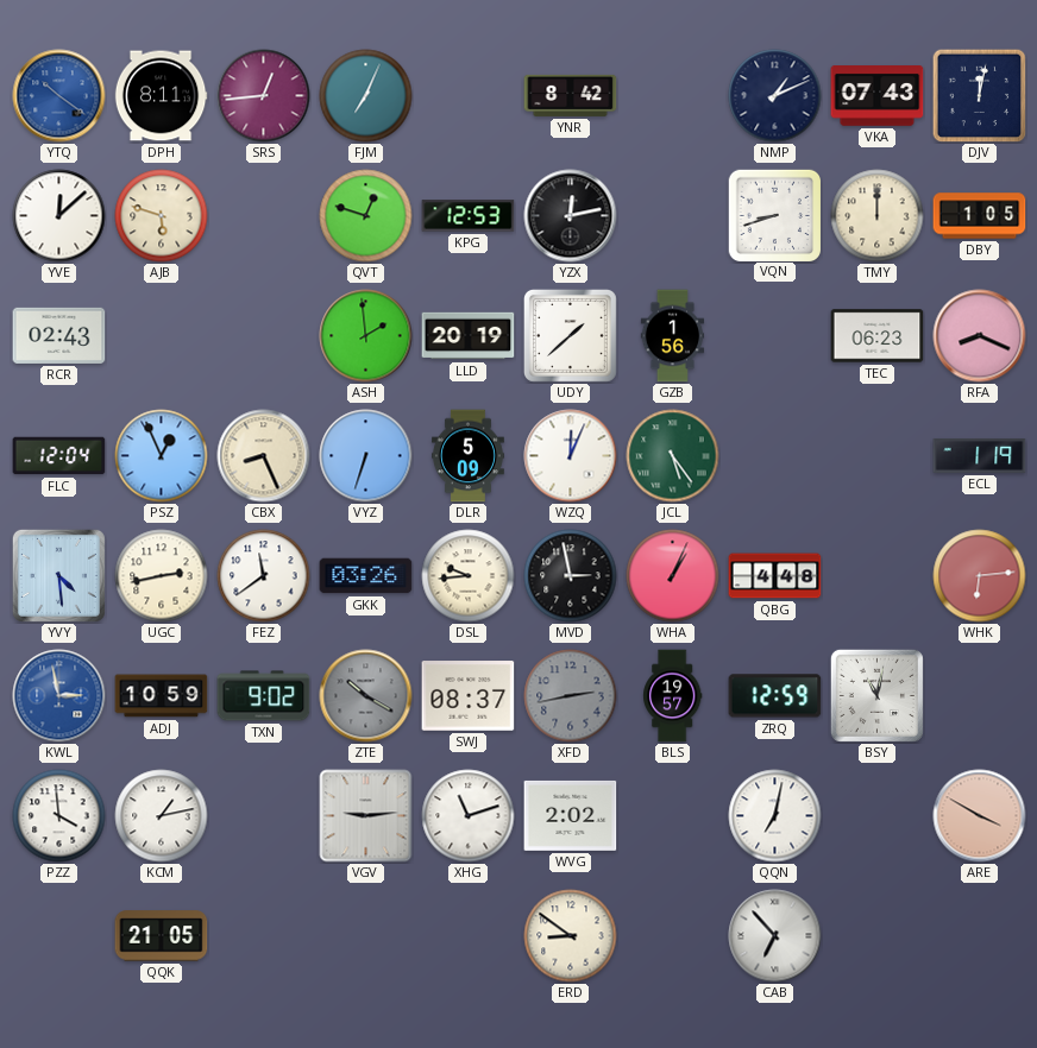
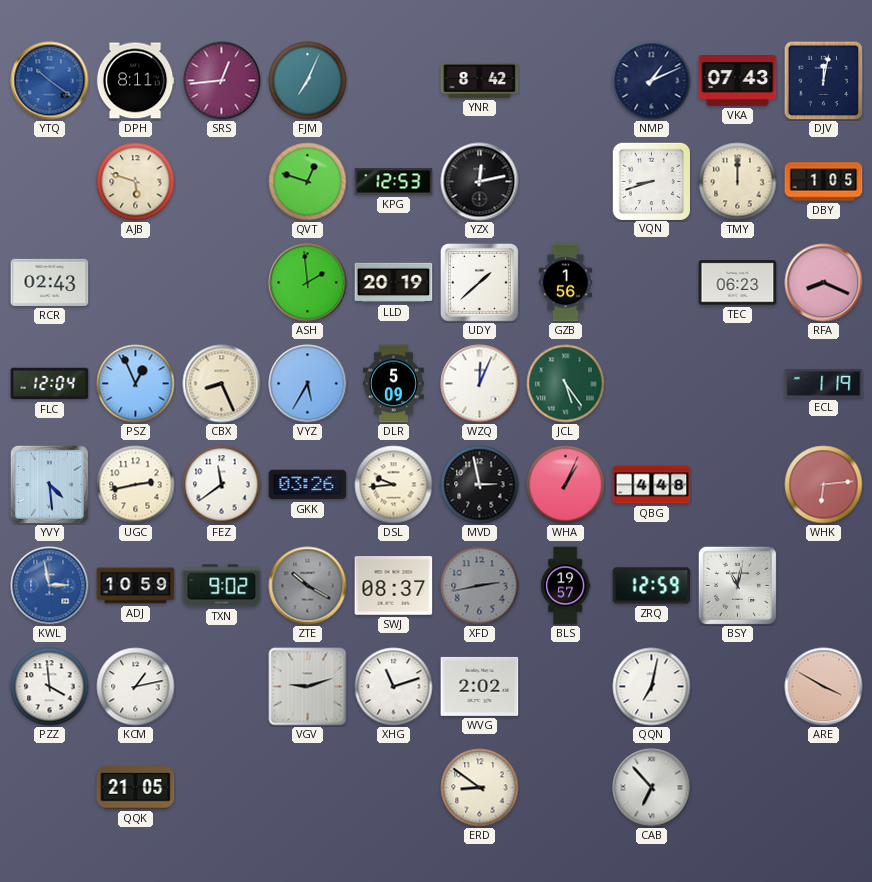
YVE: 12:08 -> none (59, 216)
VYZ: 6:33 -> 5:35 (308, 384)
VGV: 9:14 -> 9:12 (308, 687)
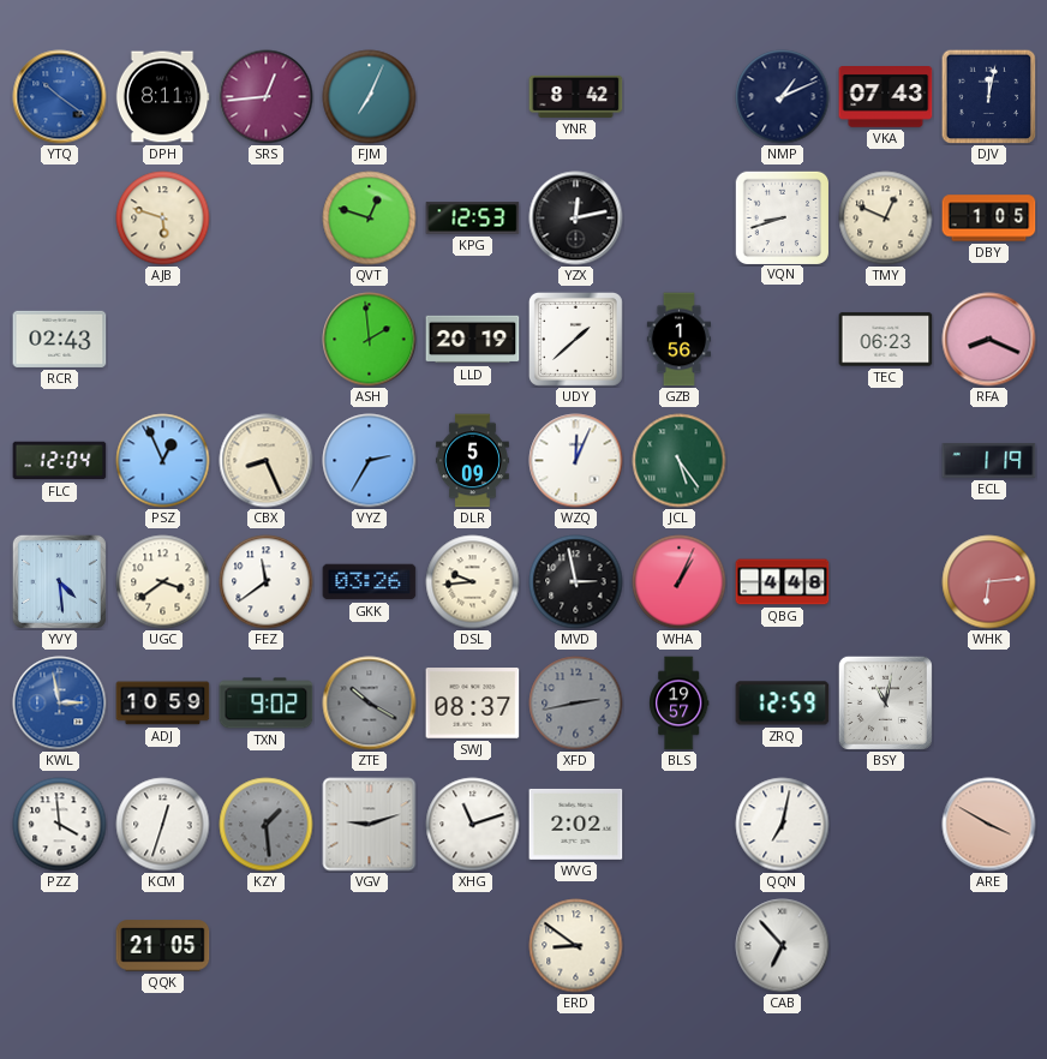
TMY: 12:00 -> 12:49 (886, 219)
VYZ: 5:35 -> 2:35 (370, 461)
UGC: 2:43 -> 3:39 (163, 582)
KCM: 1:13 -> 12:33 (163, 825)
KZY: none -> 1:29 (267, 825)
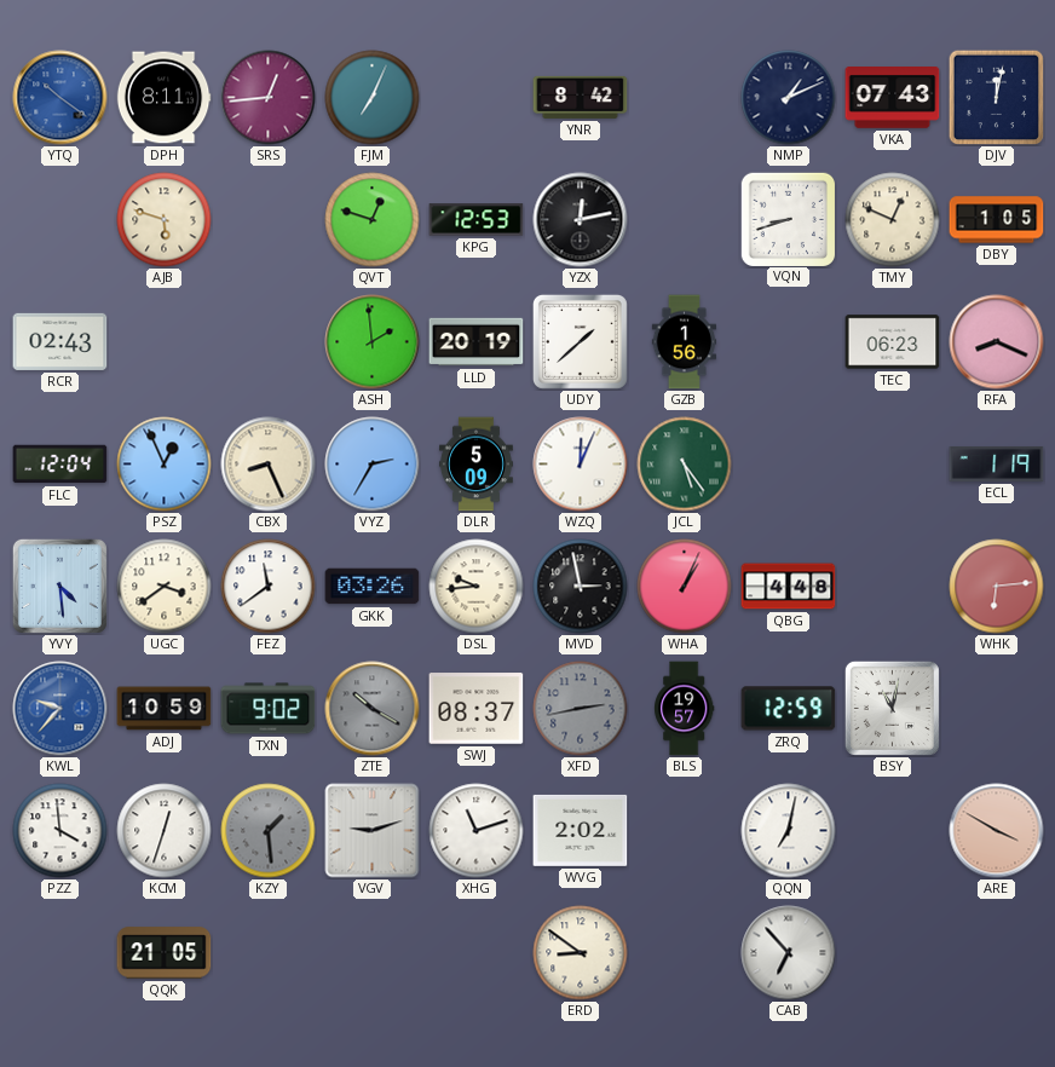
KWL: 2:58 -> 9:37 (60, 709)
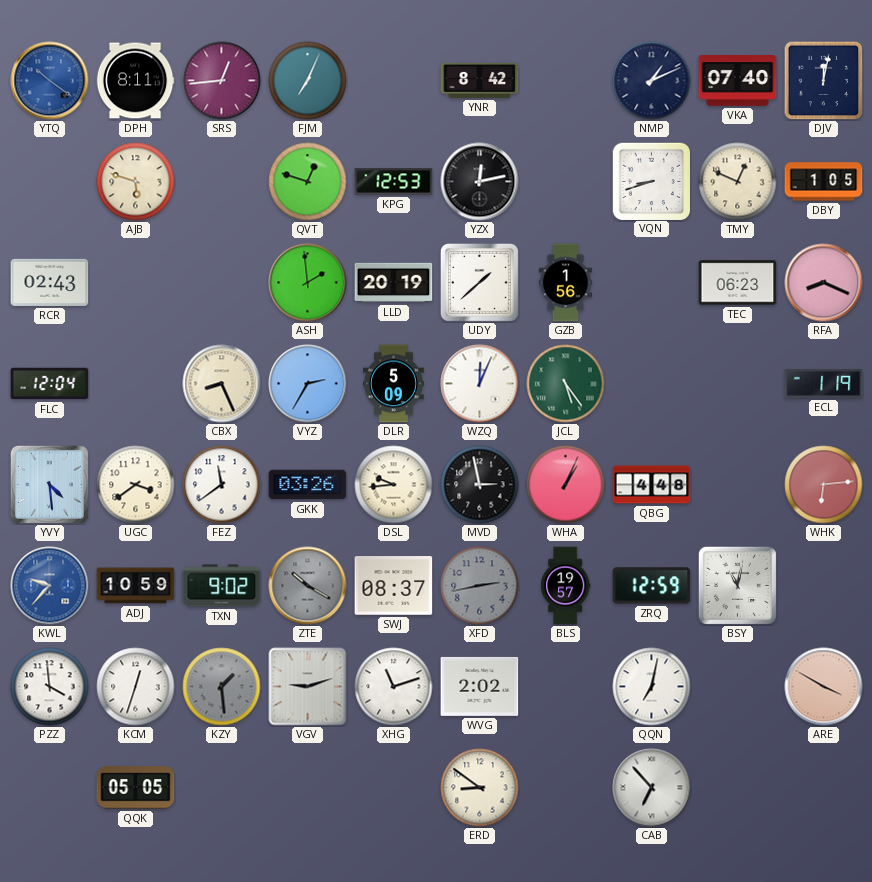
VKA: 07:43 -> 07:40 (738, 81)
PSZ: 12:56 -> none (165, 465)
QQK: 21:05 -> 05:05 (136, 788)
